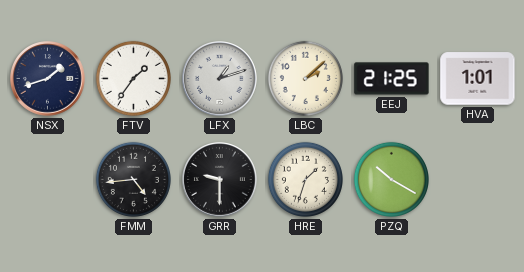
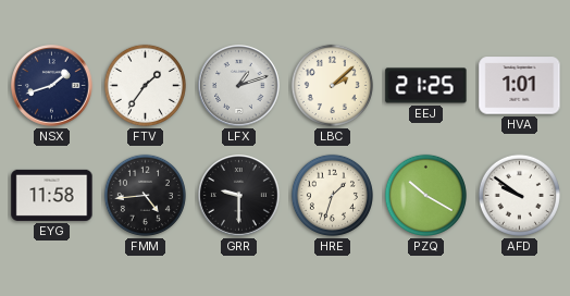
EYG: none -> 11:58 (52, 195)
AFD: none -> 9:51 (519, 195)
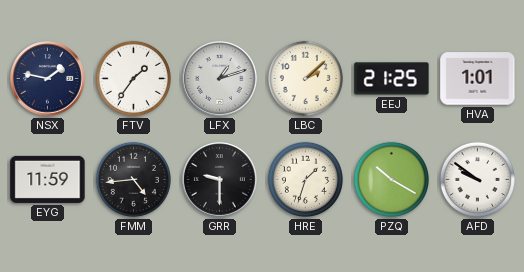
NSX: 1:42 -> 1:47 (48, 79)
EYG: 11:58 -> 11:59 (48, 179)
